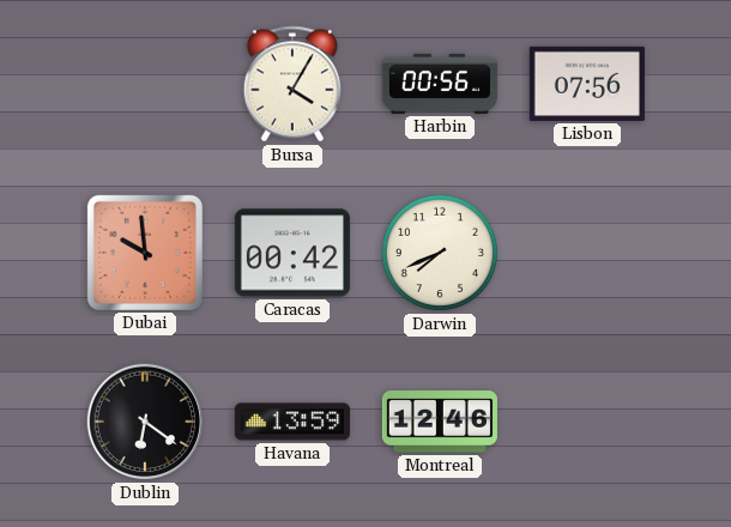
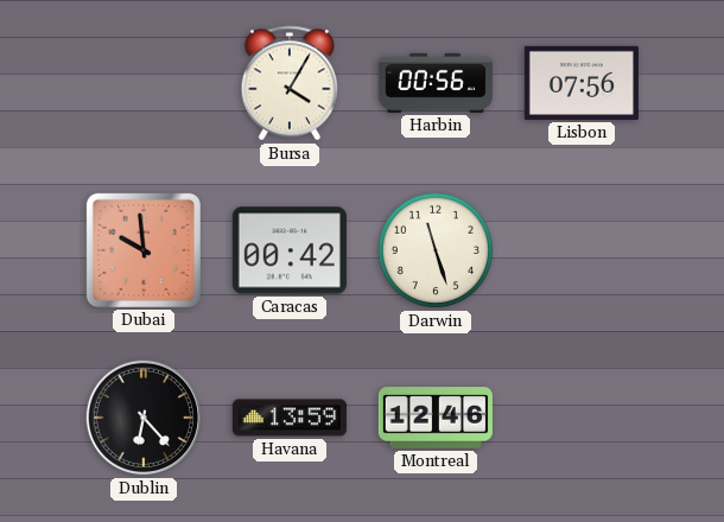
Darwin: 7:41 -> 11:27 (436, 250)
Dublin: 6:21 -> 6:23 (144, 418)
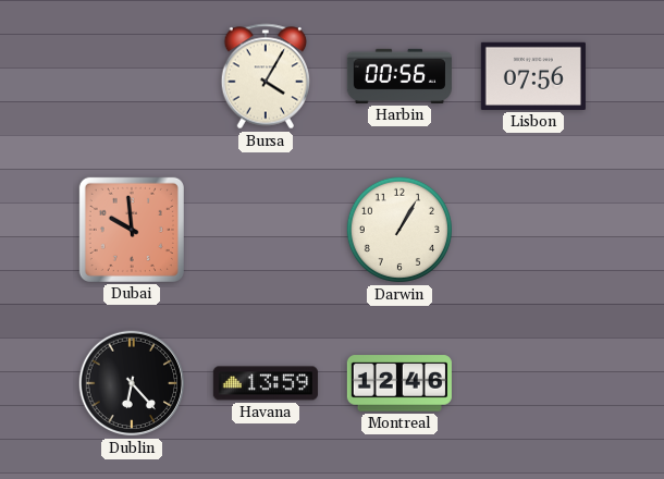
Caracas: 00:42 -> none (290, 250)
Darwin: 11:27 -> 1:05 (399, 230)
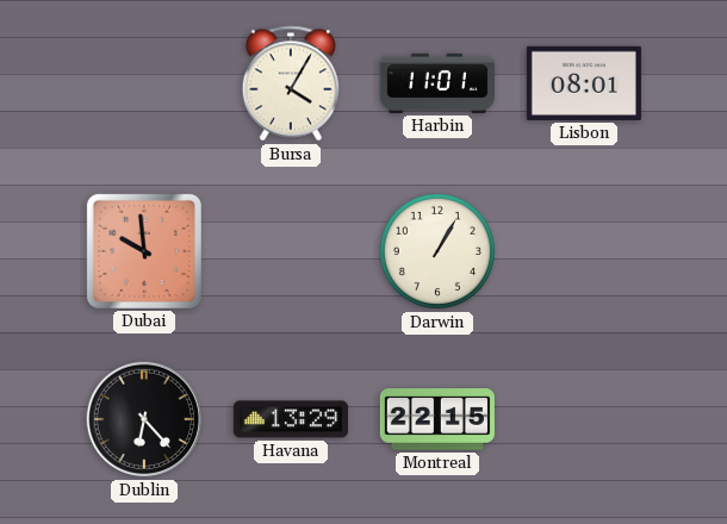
Harbin: 00:56 -> 11:01 (437, 83)
Lisbon: 07:56 -> 08:01 (584, 83)
Havana: 13:59 -> 13:29 (291, 419)
Montreal: 12:46 -> 22:15 (437, 419)
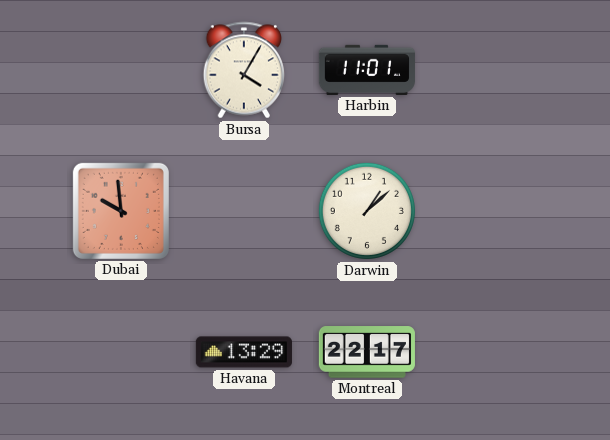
Lisbon: 08:01 -> none (584, 83)
Darwin: 1:05 -> 1:08 (367, 211)
Dublin: 6:23 -> none (144, 419)
Montreal: 22:15 -> 22:17 (367, 352)
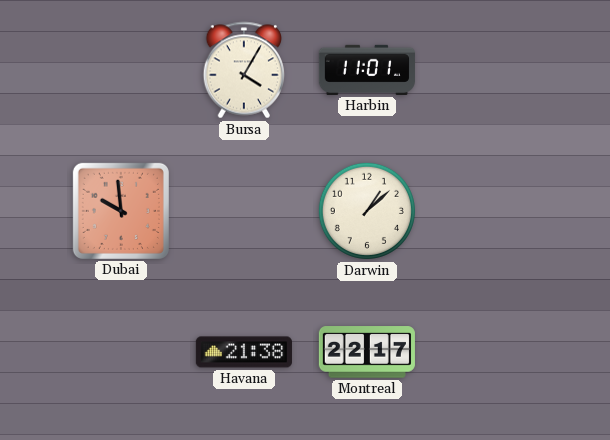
Havana: 13:29 -> 21:38 (244, 352)
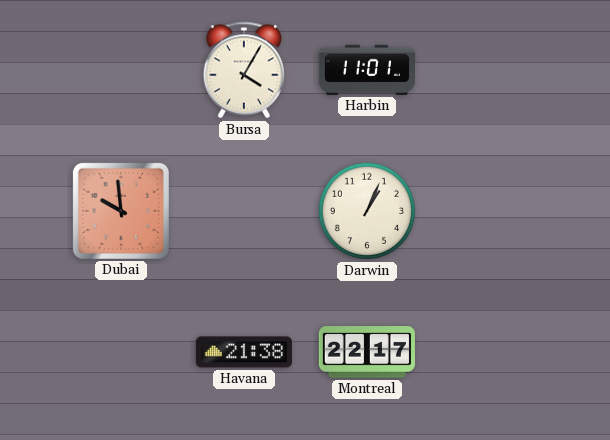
Darwin: 1:08 -> 1:04 (367, 211)
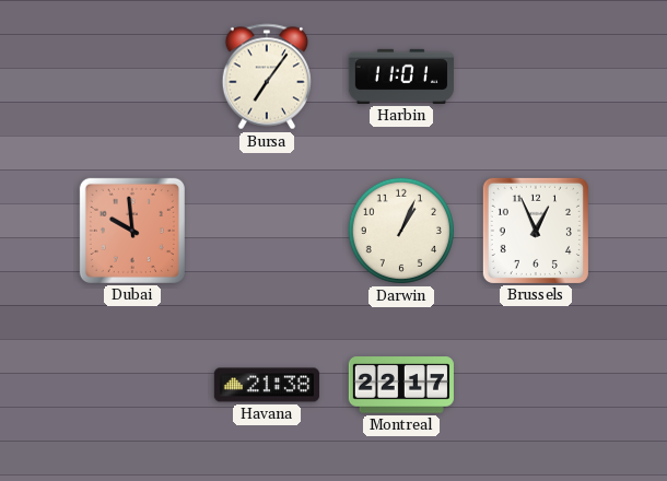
Bursa: 4:05 -> 7:06 (267, 77)
Brussels: none -> 12:56 (536, 231)
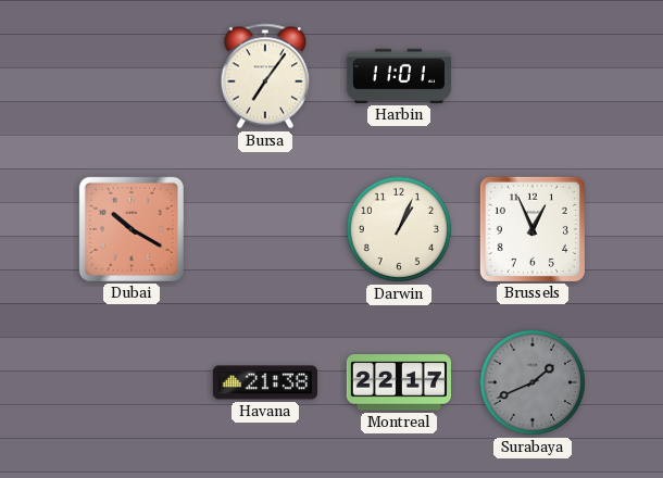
Dubai: 9:59 -> 10:20 (132, 229)
Surabaya: none -> 1:41 (533, 382)
